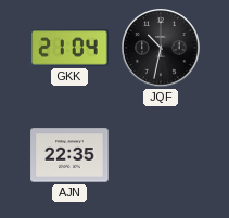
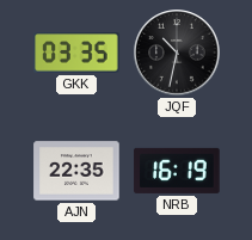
GKK: 21:04 -> 03:35 (76, 53)
NRB: none -> 16:19 (177, 171)
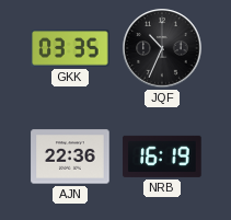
JQF: 10:32 -> 10:34 (162, 48)
AJN: 22:35 -> 22:36 (70, 157)
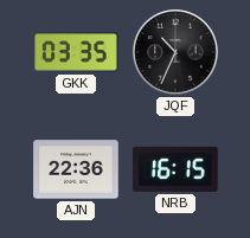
NRB: 16:19 -> 16:15 (175, 169)
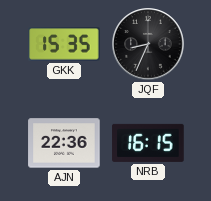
GKK: 03:35 -> 15:35 (64, 44)
JQF: 10:34 -> 8:34 (148, 44)
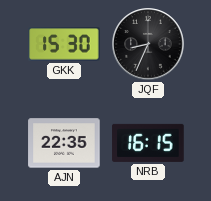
GKK: 15:35 -> 15:30 (64, 44)
AJN: 22:36 -> 22:35 (64, 143)
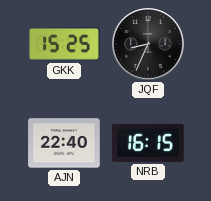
GKK: 15:30 -> 15:25 (64, 44)
AJN: 22:35 -> 22:40 (64, 143)
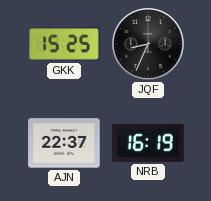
AJN: 22:40 -> 22:37 (64, 143)
NRB: 16:15 -> 16:19 (148, 143)
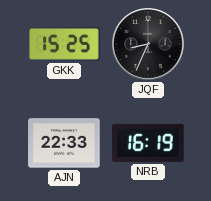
AJN: 22:37 -> 22:33 (64, 143)
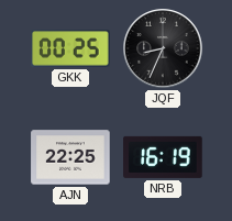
GKK: 15:25 -> 00:25 (70, 48)
AJN: 22:33 -> 22:25 (70, 157)
